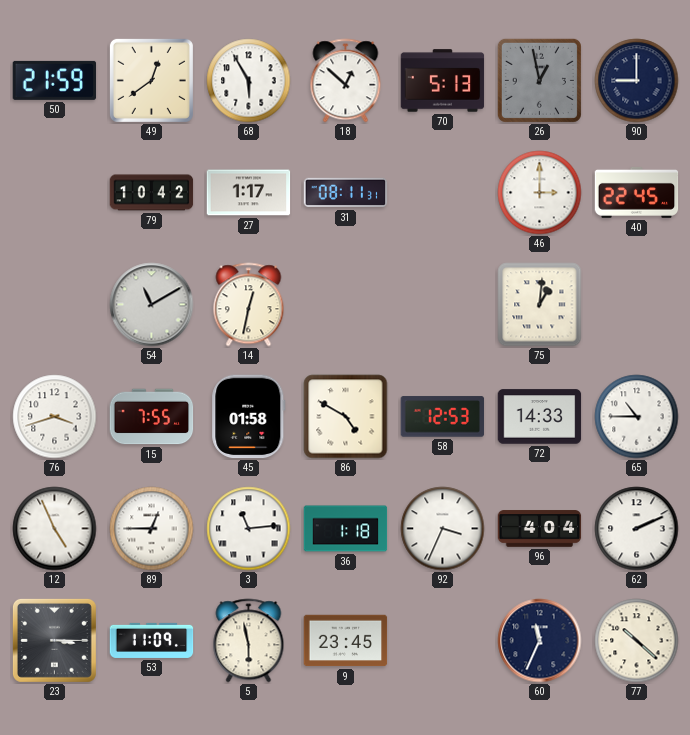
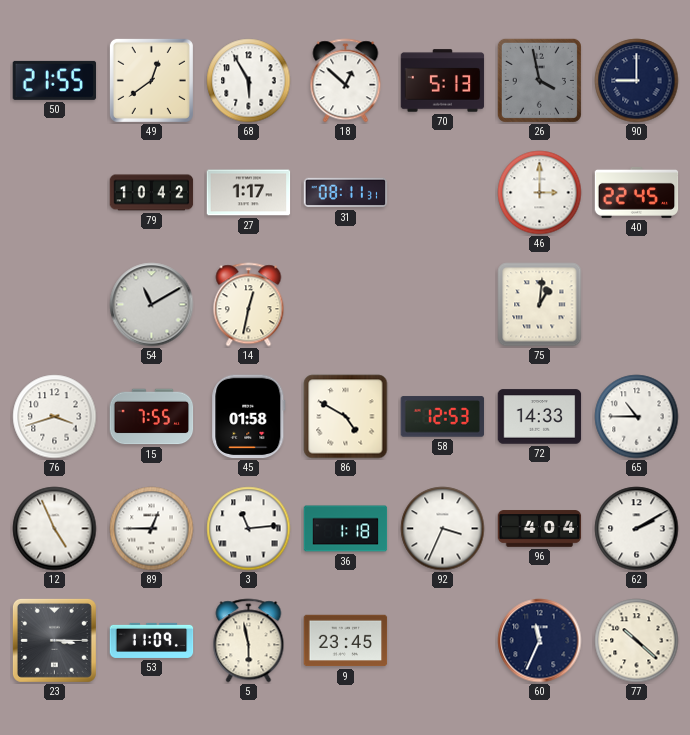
50: 21:59 -> 21:55 (55, 80)
26: 12:58 -> 3:58 (539, 80)
62: 2:11 -> 2:10 (637, 529)
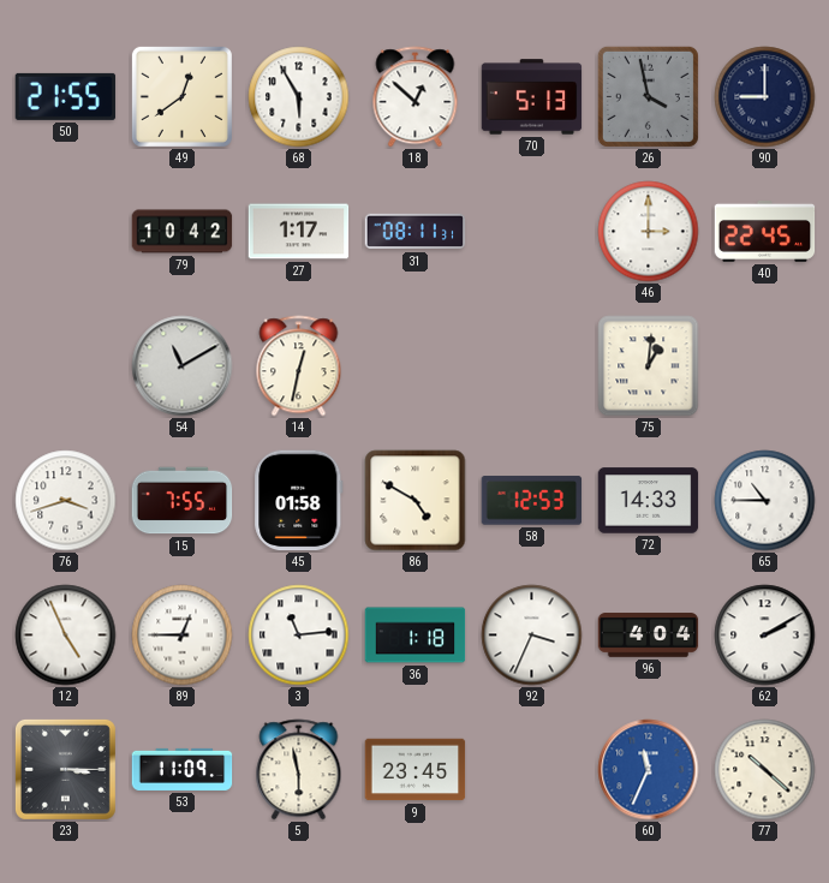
60 dial: navy -> blue (649, 770)
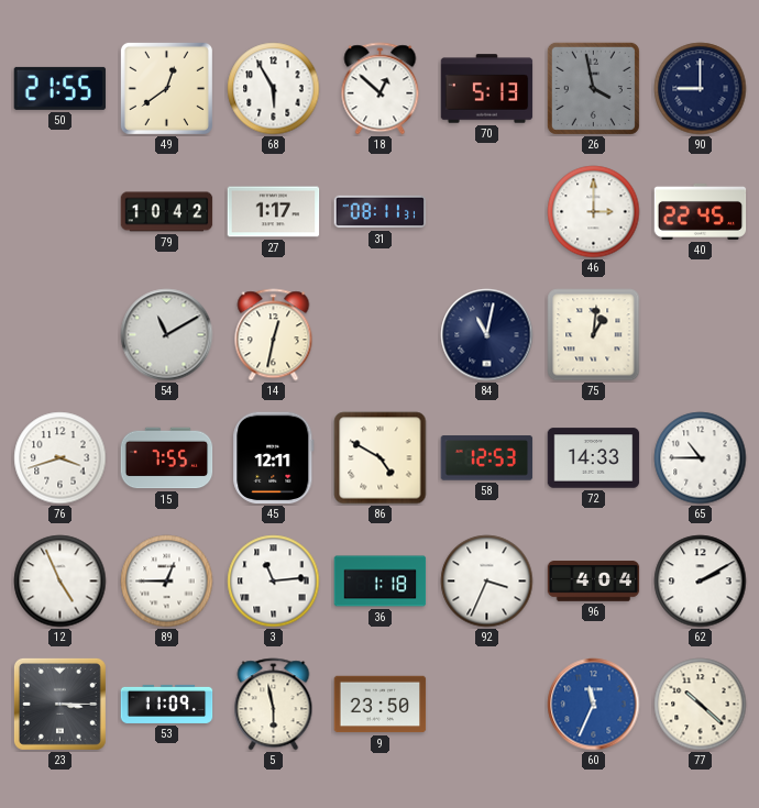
84: none -> 11:02 (487, 335)
45: 01:58 -> 12:11 (274, 458)
9: 23:45 -> 23:50 (381, 705)
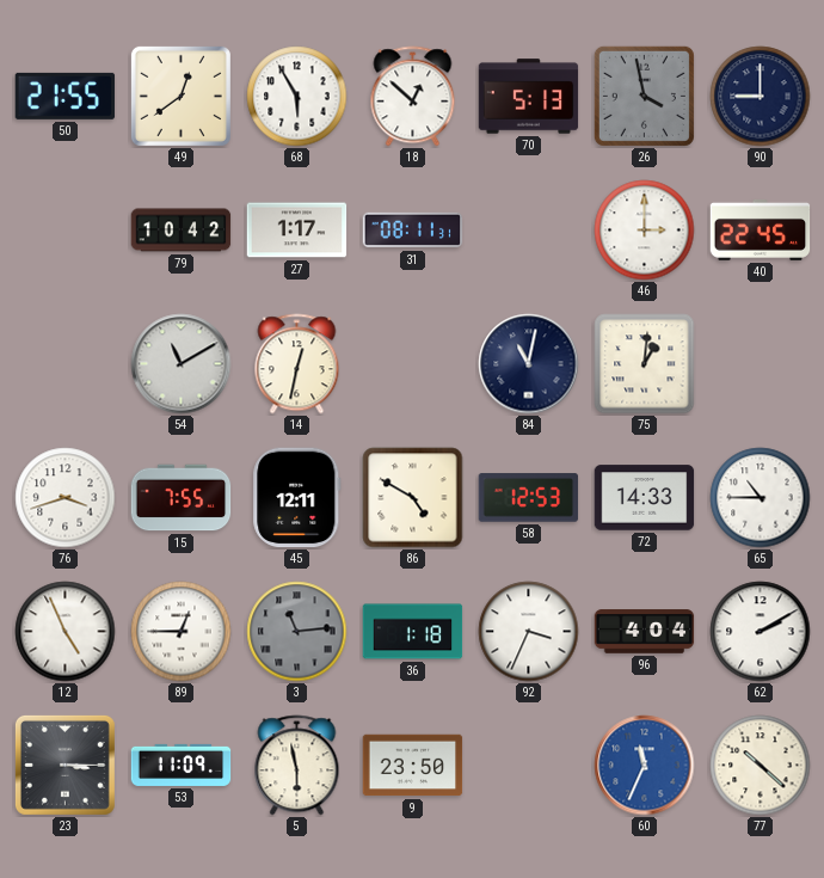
3 dial: white -> grey (297, 632)
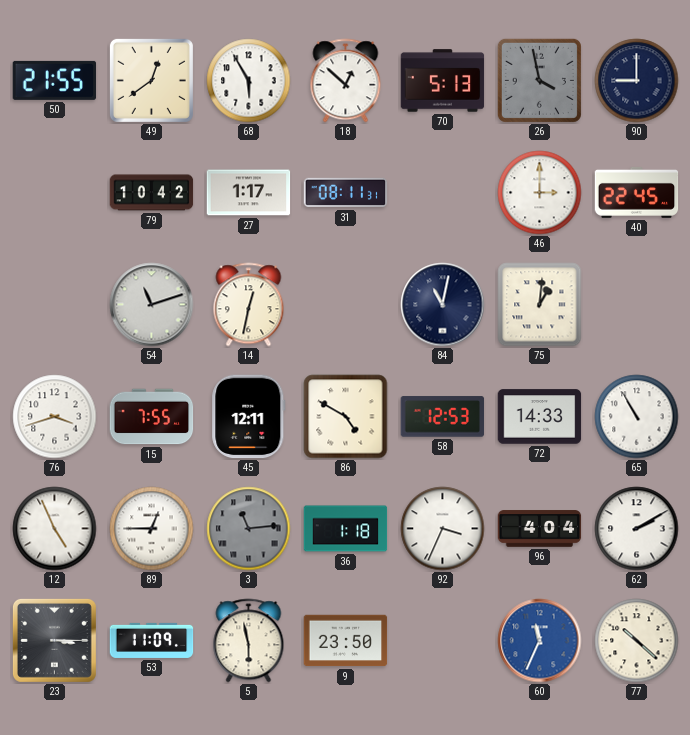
54: 11:10 -> 11:12 (152, 305)
65: 10:45 -> 10:55 (637, 417)
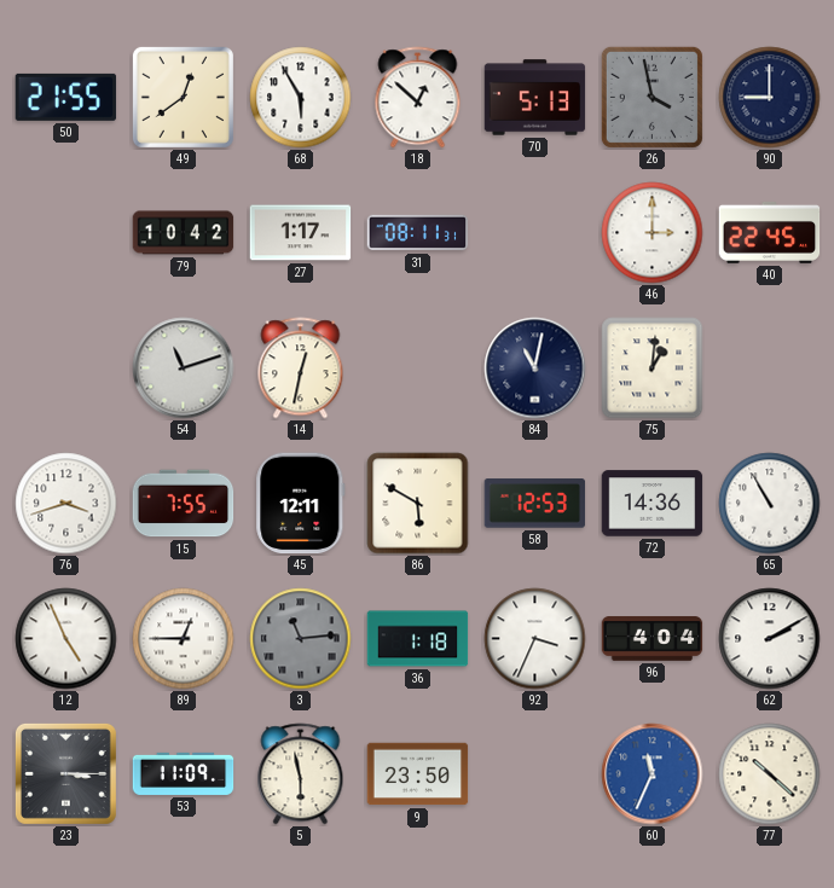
86: 4:50 -> 5:50 (418, 504)
72: 14:33 -> 14:36 (653, 504)
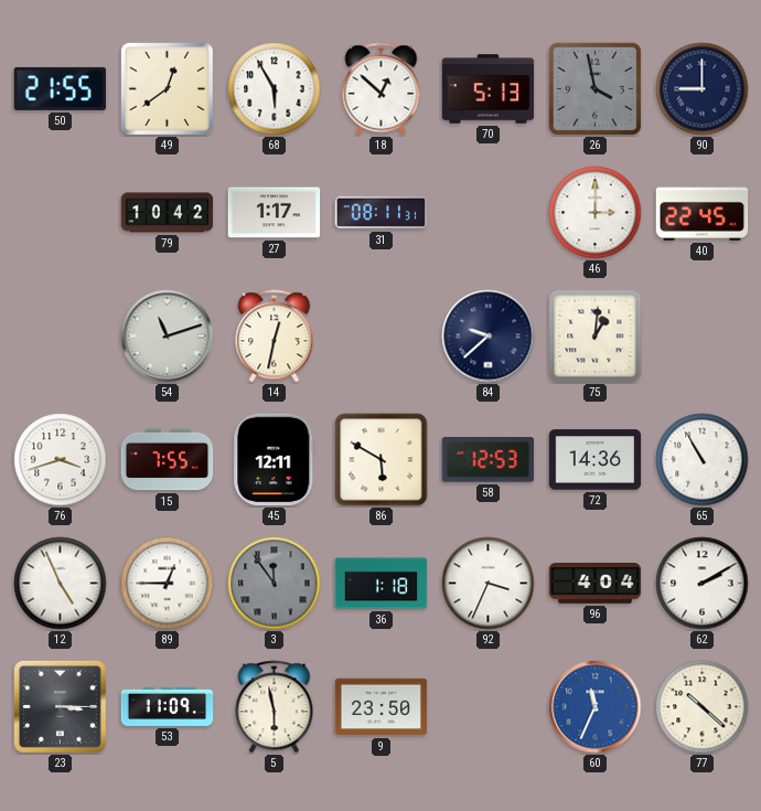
84: 11:02 -> 9:38 (489, 337)
3: 11:14 -> 11:54 (275, 584)
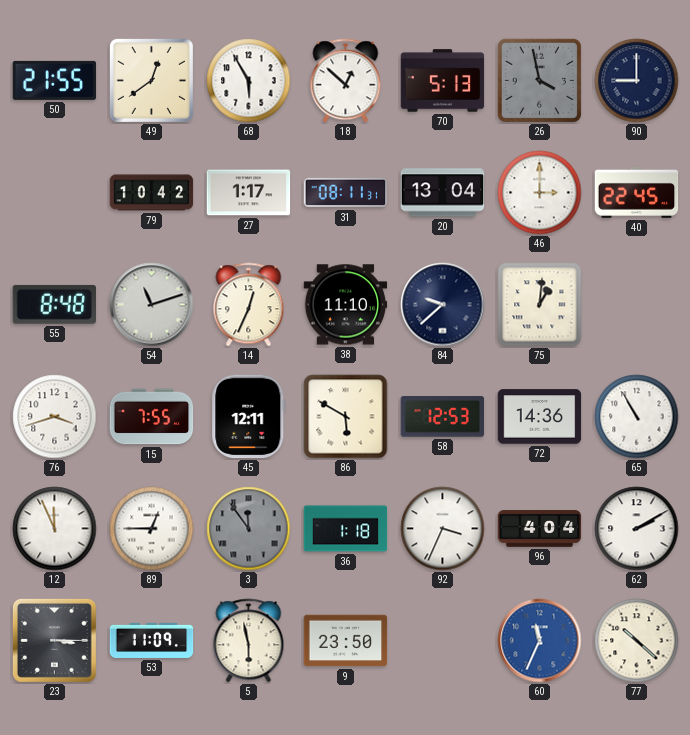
20: none -> 13:04 (443, 193)
55: none -> 8:48 (54, 304)
14: 12:32 -> 12:34 (249, 305)
38: none -> 11:10 (346, 305)
12: 4:56 -> 11:56 (55, 529)
